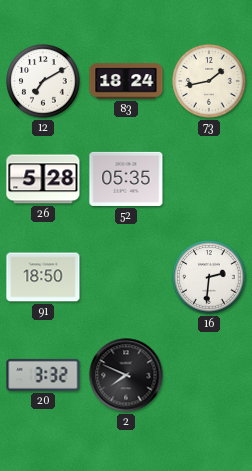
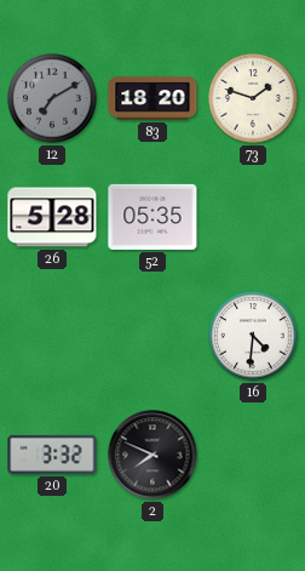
12 dial: white -> grey (52, 98)
83: 18:24 -> 18:20 (152, 98)
73: 1:43 -> 1:48 (253, 98)
91: 18:50 -> none (43, 277)
16: 2:31 -> 4:31 (253, 336)
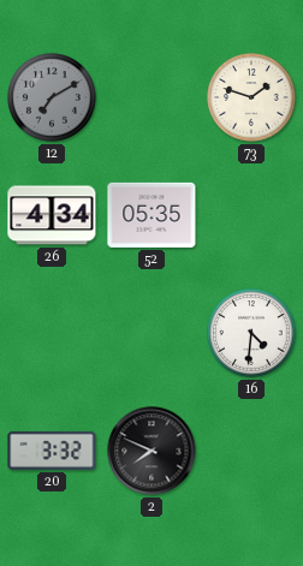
83: 18:20 -> none (152, 98)
26: 5:28 -> 4:34 (52, 215)
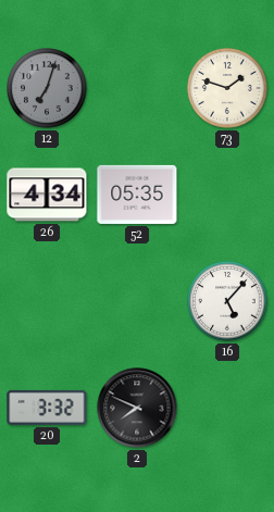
12: 7:10 -> 7:03 (47, 88)
16: 4:31 -> 5:07 (227, 301)
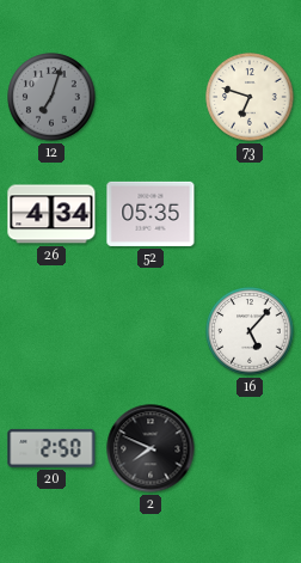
73: 1:48 -> 6:48 (250, 97)
20: 3:32 -> 2:50 (51, 448)
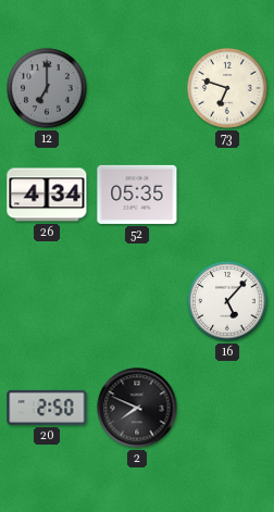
12: 7:03 -> 7:00 (47, 88)
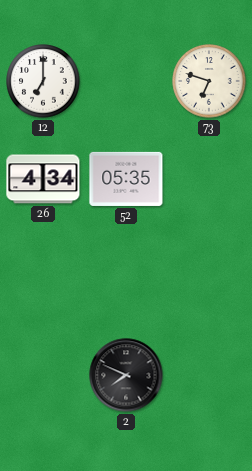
12 dial: grey -> white (43, 81)
16: 5:07 -> none (227, 301)
20: 2:50 -> none (47, 408)
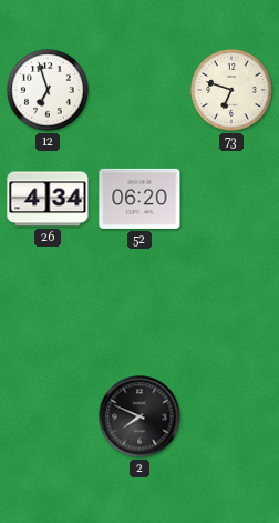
12: 7:00 -> 6:57 (48, 90)
52: 05:35 -> 06:20 (139, 199)
